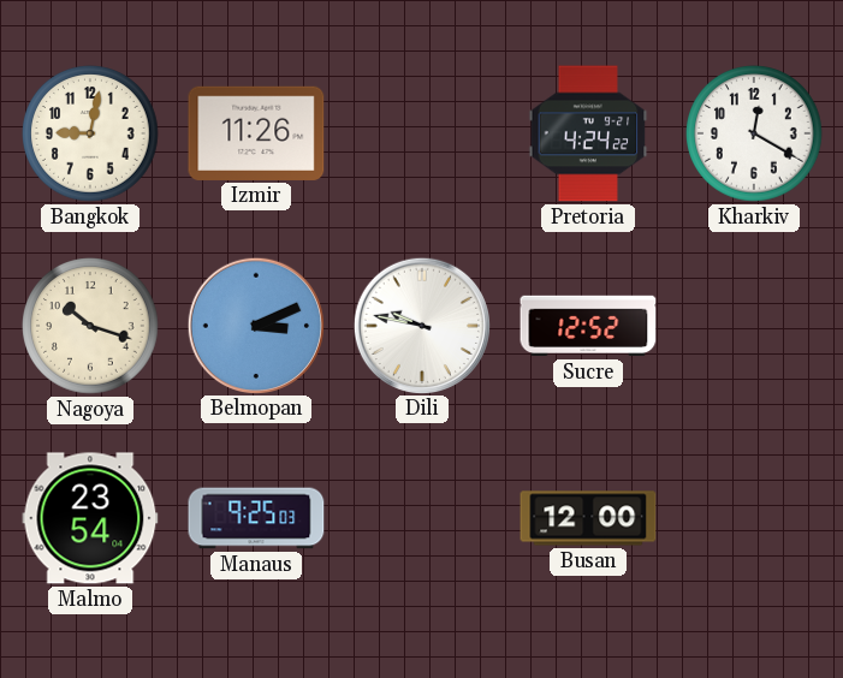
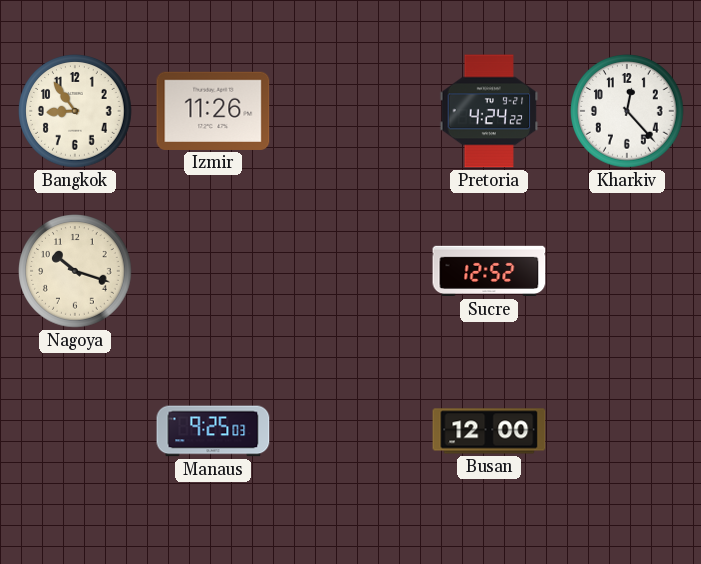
Bangkok: 9:02 -> 8:54 (75, 111)
Kharkiv: 12:20 -> 12:23 (627, 111)
Belmopan: 3:11 -> none (255, 325)
Dili: 9:47 -> none (421, 325)
Malmo: 23:54 -> none (90, 518)
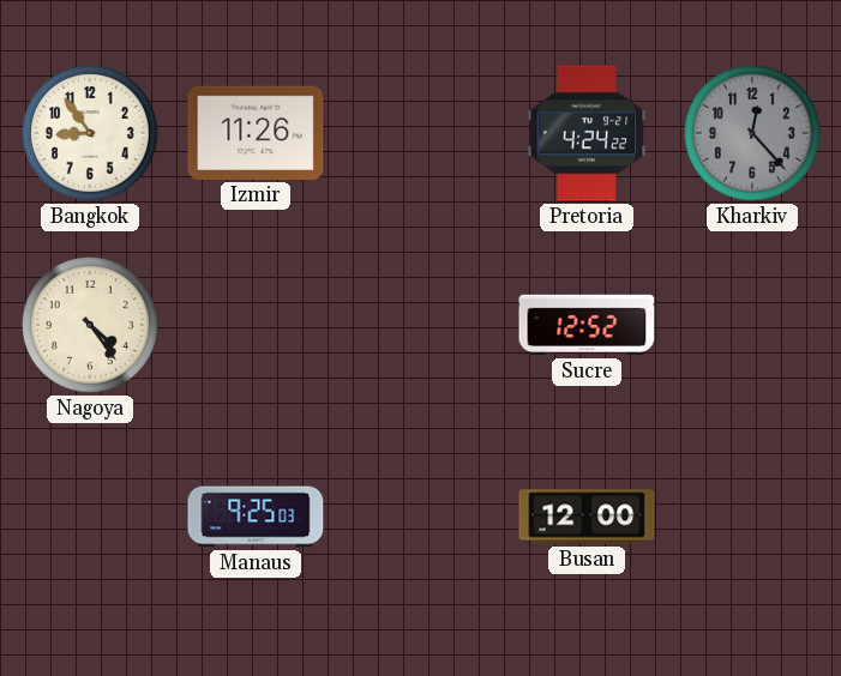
Kharkiv dial: white -> grey (752, 133)
Nagoya: 10:18 -> 4:24 (90, 325)
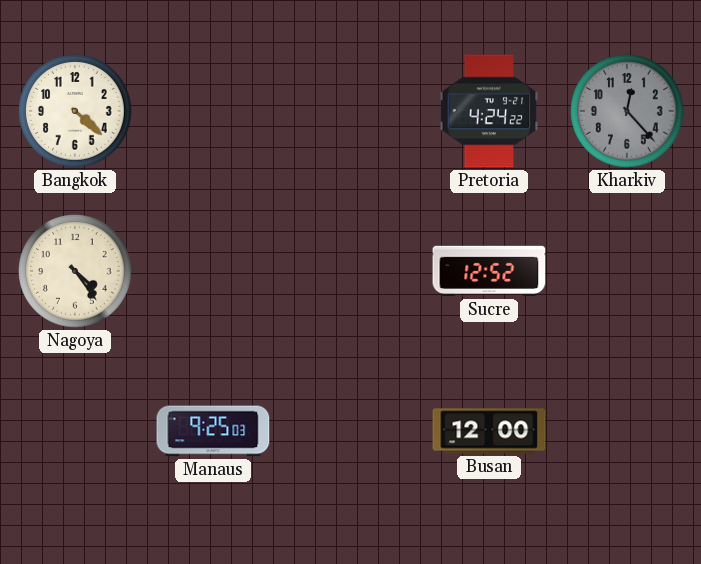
Bangkok: 8:54 -> 4:22 (75, 111)
Izmir: 11:26 -> none (256, 133)
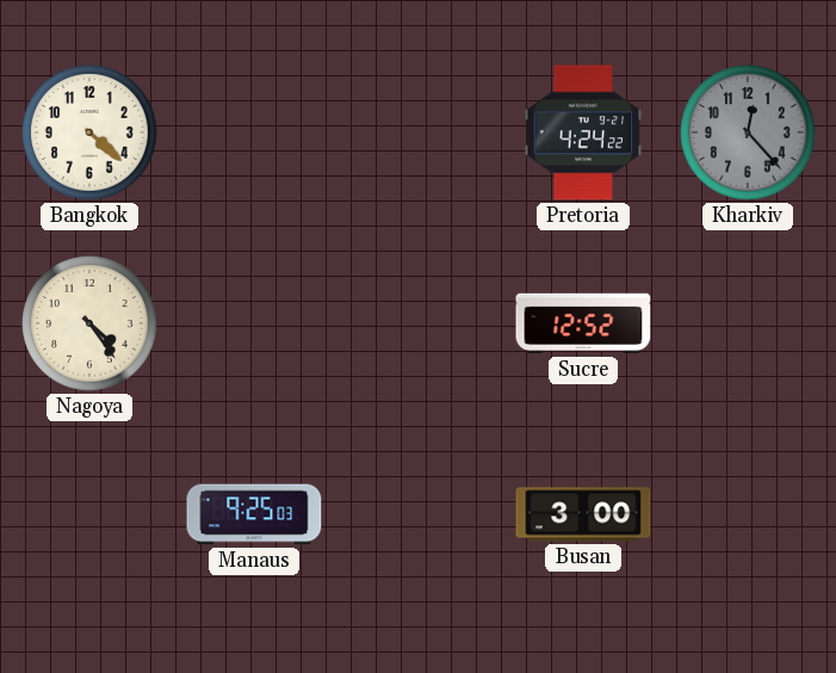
Busan: 12:00 -> 3:00 (583, 514)
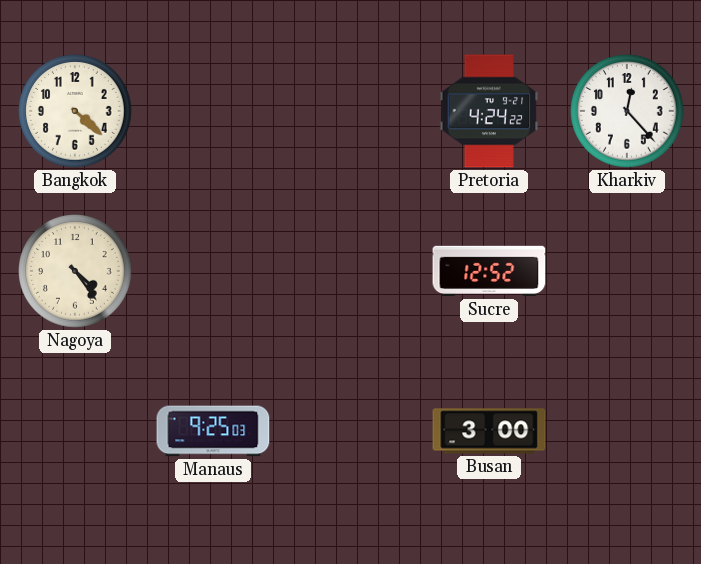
Kharkiv dial: grey -> white (627, 111)
